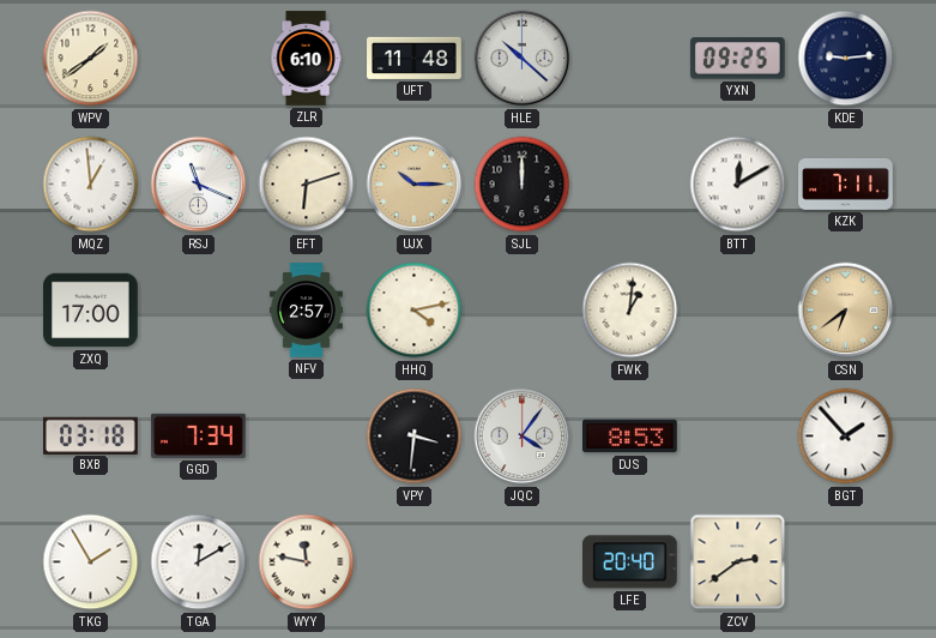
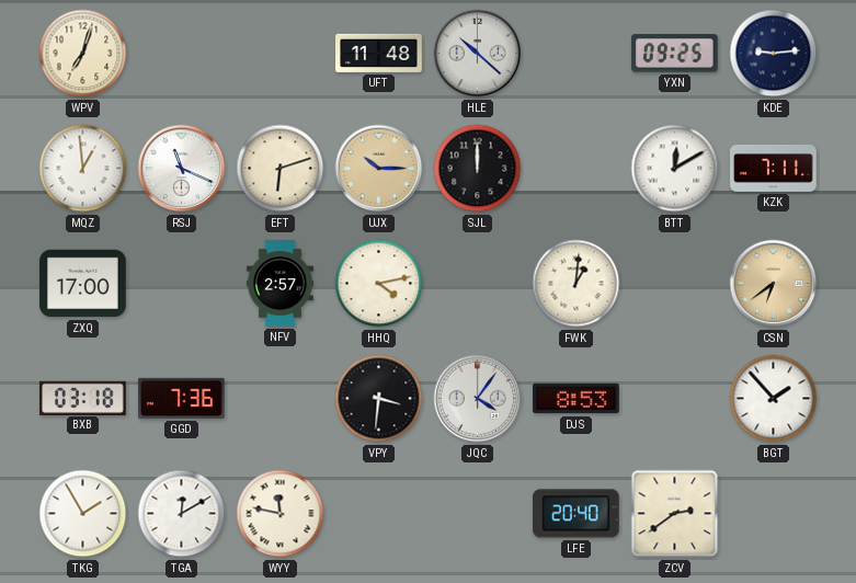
WPV: 1:39 -> 7:03 (83, 54)
ZLR: 6:10 -> none (306, 59)
GGD: 7:34 -> 7:36 (182, 398)
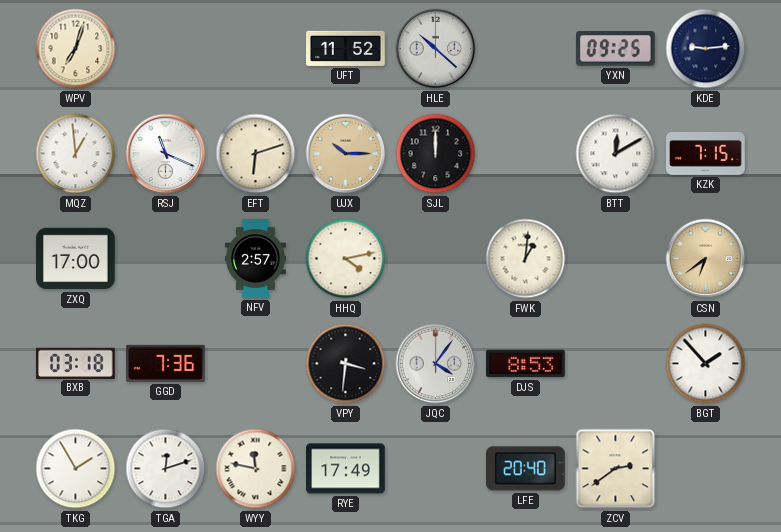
UFT: 11:48 -> 11:52 (346, 48)
KZK: 7:11 -> 7:15 (706, 154)
TGA: 12:10 -> 12:12 (166, 469)
RYE: none -> 17:49 (346, 469)
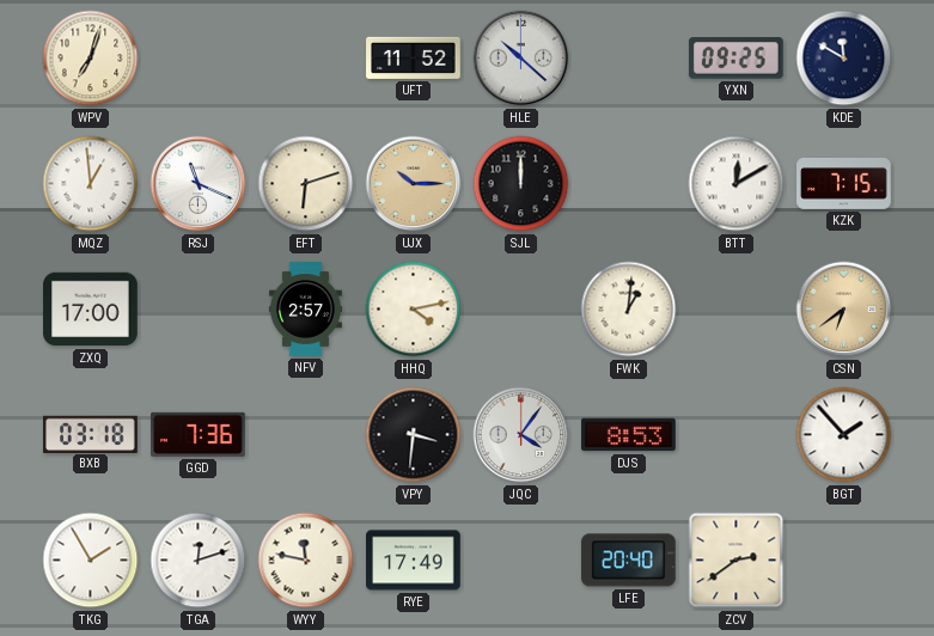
KDE: 9:14 -> 11:50 (844, 59)
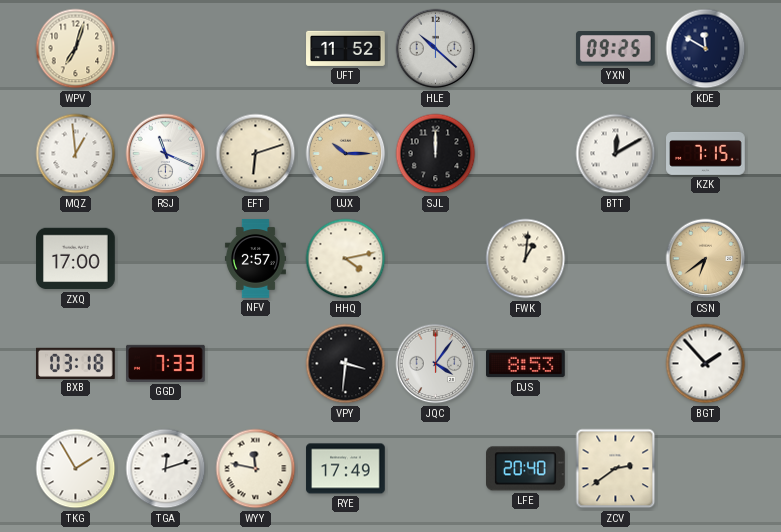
GGD: 7:36 -> 7:33 (166, 363)
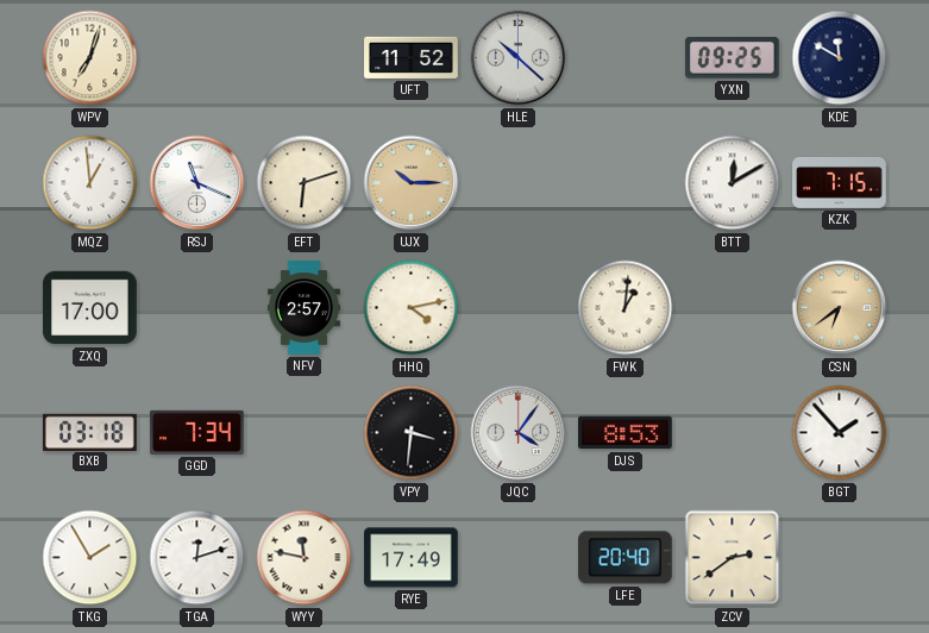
SJL: 12:00 -> none (436, 154)
GGD: 7:33 -> 7:34 (197, 432)
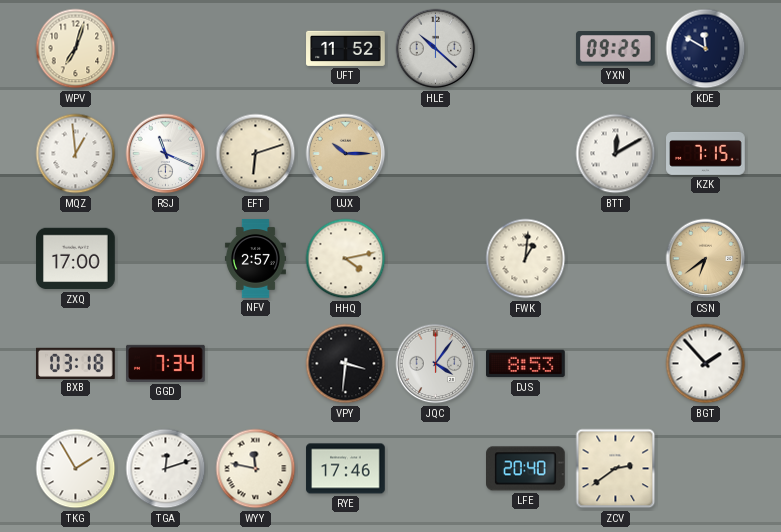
RYE: 17:49 -> 17:46 (346, 469)
